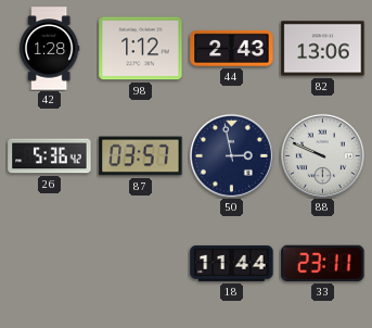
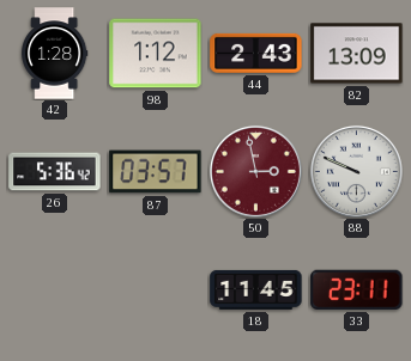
82: 13:06 -> 13:09 (357, 54)
50 dial: navy -> burgundy (255, 171)
18: 11:44 -> 11:45 (256, 289)
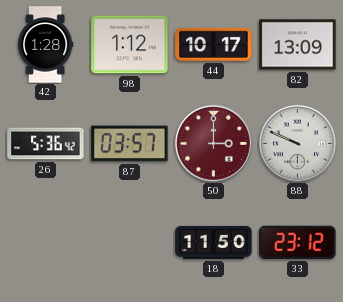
44: 2:43 -> 10:17 (214, 44)
50: 2:58 -> 3:00 (213, 143)
18: 11:45 -> 11:50 (214, 242)
33: 23:11 -> 23:12 (298, 242)
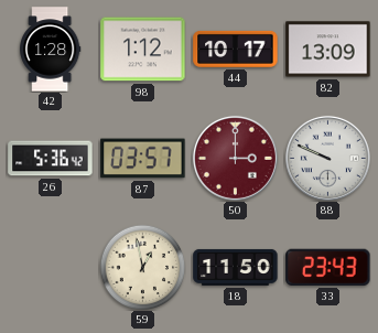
59: none -> 12:58 (142, 267)
33: 23:12 -> 23:43 (328, 267)
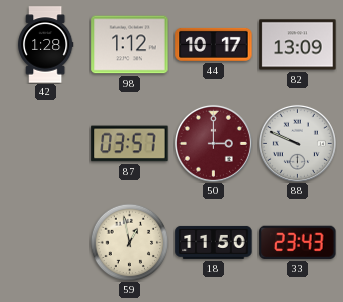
26: 5:36 -> none (51, 159)
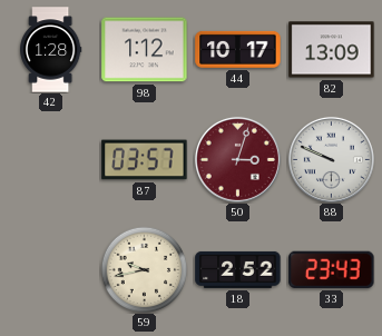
50: 3:00 -> 3:03 (237, 159)
59: 12:58 -> 9:43 (144, 269)
18: 11:50 -> 2:52 (238, 269)
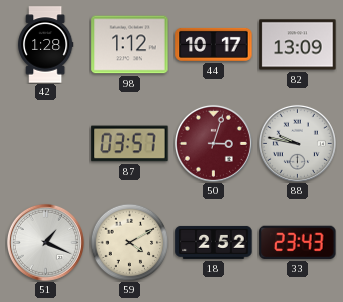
88: 9:49 -> 9:47 (297, 143)
51: none -> 1:19 (45, 242)
59: 9:43 -> 4:10 (129, 242)
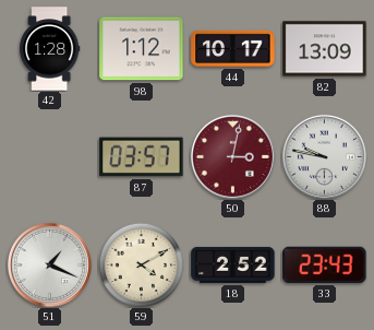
50: 3:03 -> 3:02 (232, 156)
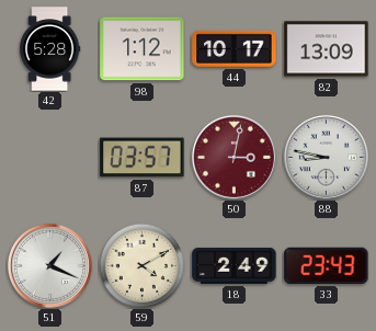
42: 1:28 -> 5:28 (50, 49)
88: 9:47 -> 8:47 (326, 157)
18: 2:52 -> 2:49 (235, 265)
